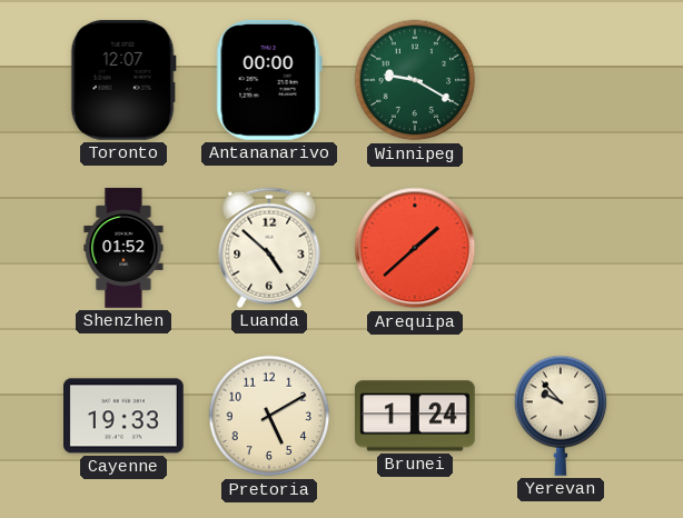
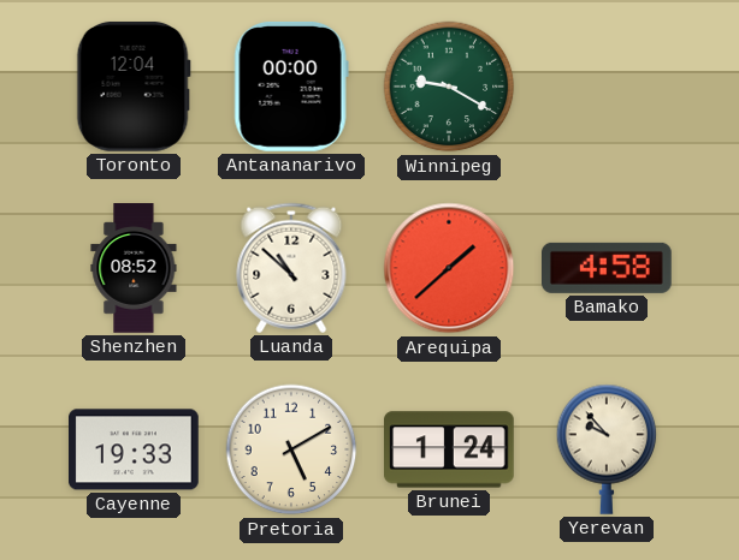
Toronto: 12:07 -> 12:04 (134, 87)
Shenzhen: 01:52 -> 08:52 (134, 268)
Luanda: 4:52 -> 10:52 (291, 268)
Bamako: none -> 4:58 (608, 268)
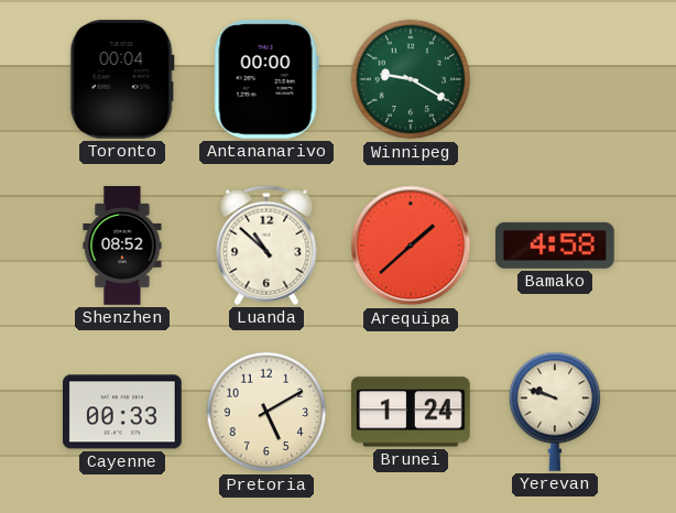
Toronto: 12:04 -> 00:04 (122, 79)
Cayenne: 19:33 -> 00:33 (123, 412)
Yerevan: 9:53 -> 9:48 (555, 412)
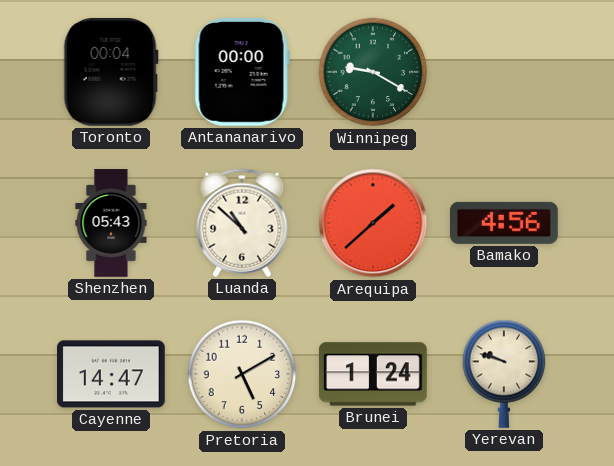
Shenzhen: 08:52 -> 05:43 (111, 223)
Bamako: 4:58 -> 4:56 (505, 223)
Cayenne: 00:33 -> 14:47 (112, 374)
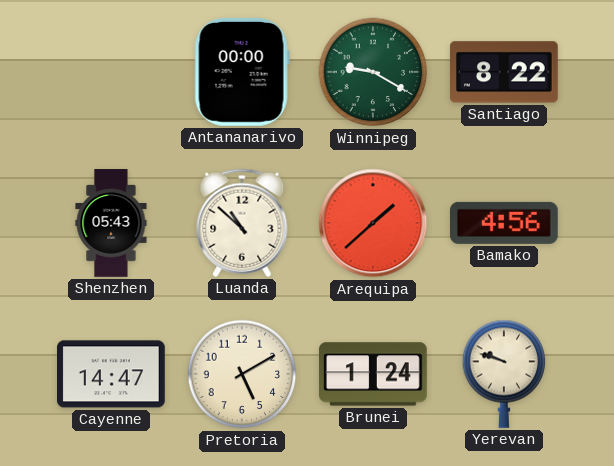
Toronto: 00:04 -> none (111, 72)
Santiago: none -> 8:22 (505, 72)
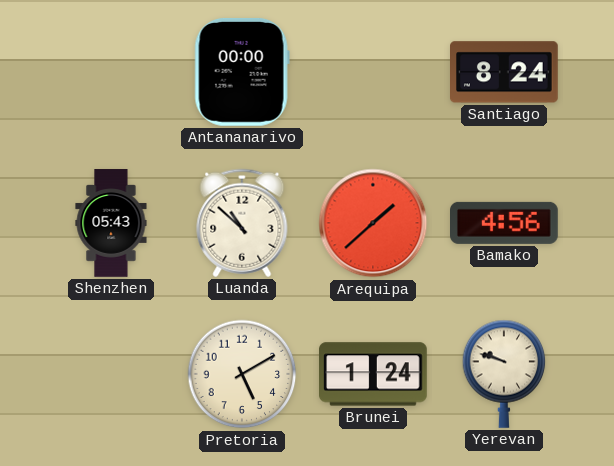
Winnipeg: 9:20 -> none (373, 72)
Santiago: 8:22 -> 8:24 (505, 72)
Cayenne: 14:47 -> none (112, 374)
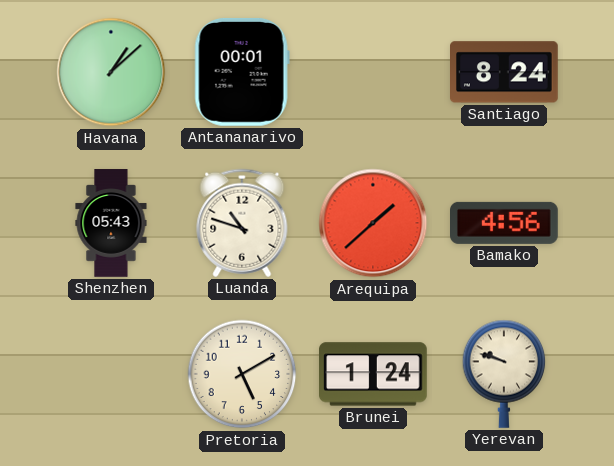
Havana: none -> 1:08 (111, 72)
Antananarivo: 00:00 -> 00:01 (242, 72)
Luanda: 10:52 -> 10:48 (242, 223)
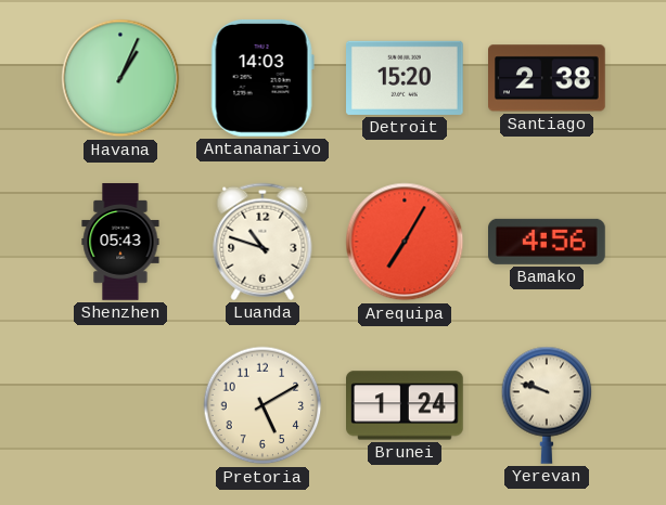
Havana: 1:08 -> 1:04 (120, 78)
Antananarivo: 00:01 -> 14:03 (262, 78)
Detroit: none -> 15:20 (406, 78)
Santiago: 8:24 -> 2:38 (548, 78)
Arequipa: 1:38 -> 7:05 (405, 242)
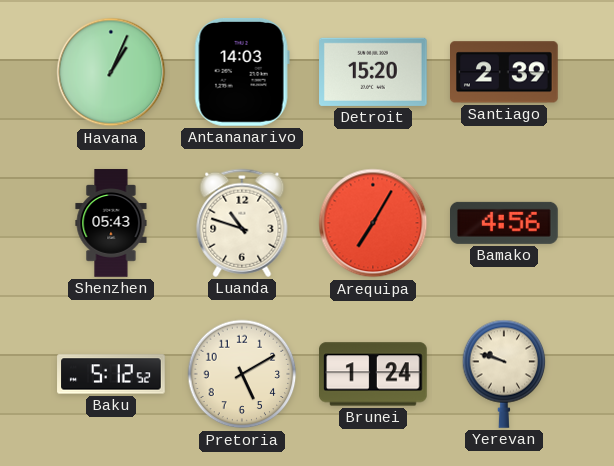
Santiago: 2:38 -> 2:39 (505, 72)
Baku: none -> 5:12 (111, 374)
